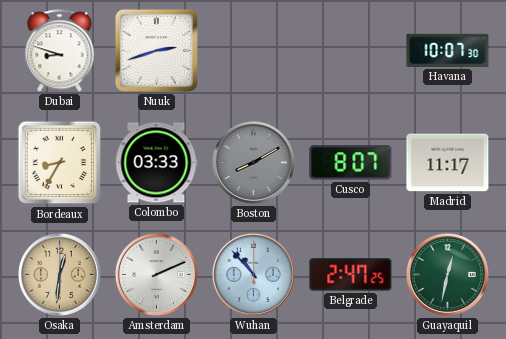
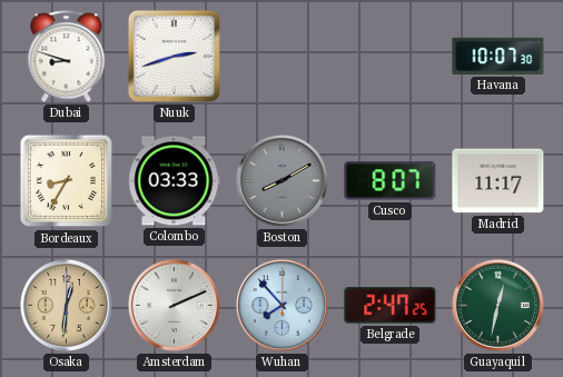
Wuhan: 10:53 -> 7:53 (281, 305)
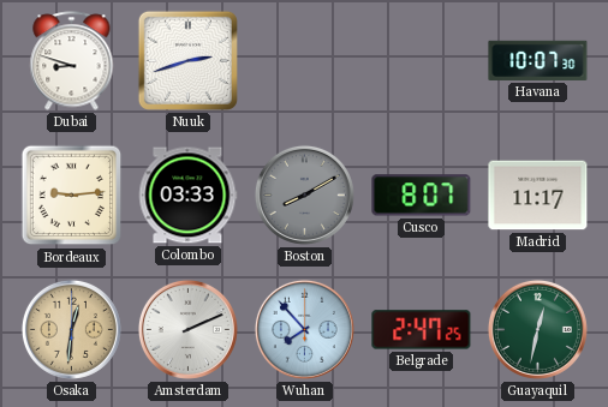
Bordeaux: 8:35 -> 9:14 (72, 196)
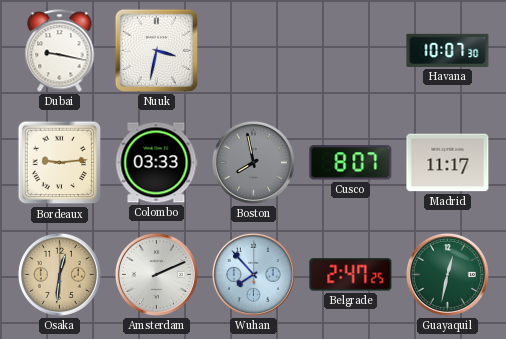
Dubai: 8:48 -> 9:17 (60, 51)
Nuuk: 2:42 -> 3:32 (156, 50)
Boston: 8:10 -> 7:58 (253, 162)
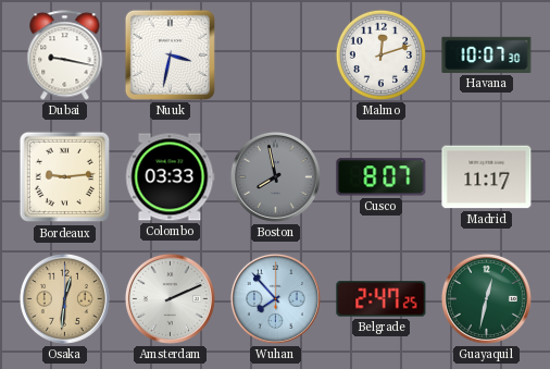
Malmo: none -> 12:12 (380, 54)
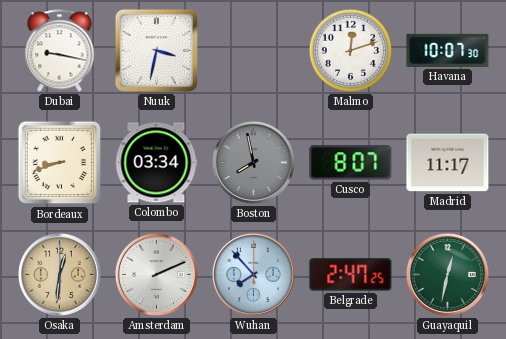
Bordeaux: 9:14 -> 8:42 (60, 163)
Colombo: 03:33 -> 03:34 (156, 163)
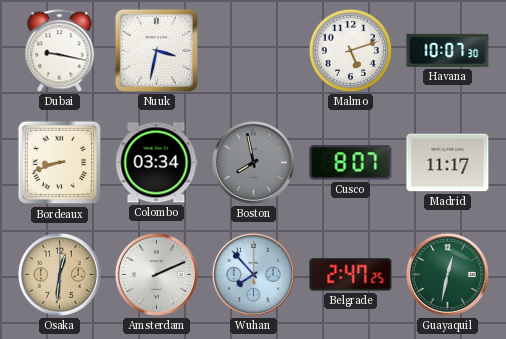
Malmo: 12:12 -> 5:12 (350, 50)
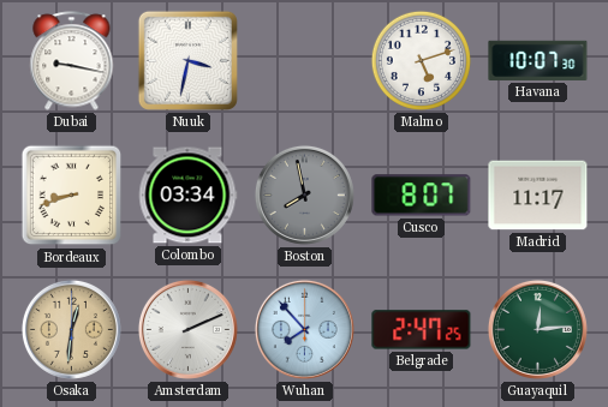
Guayaquil: 12:32 -> 12:14 (537, 329)
